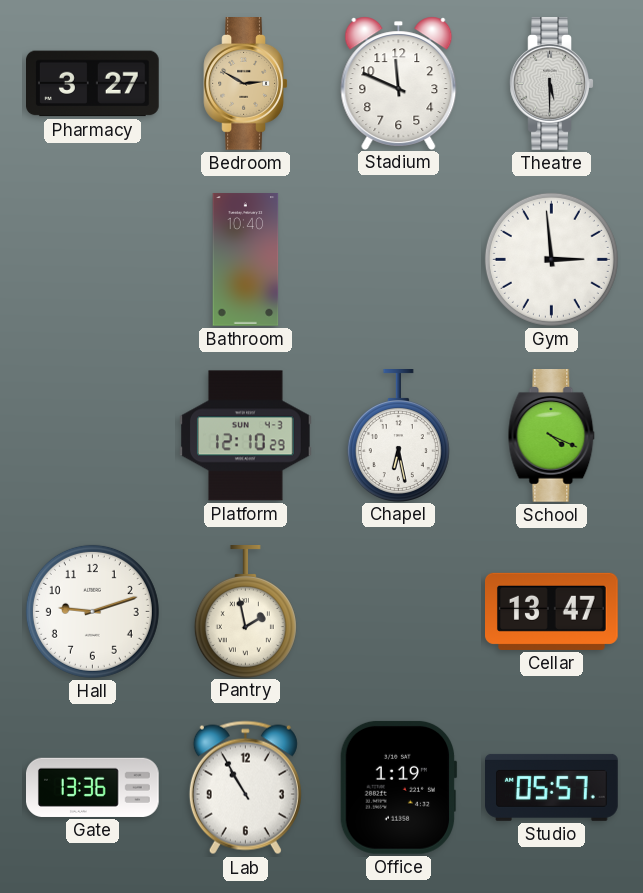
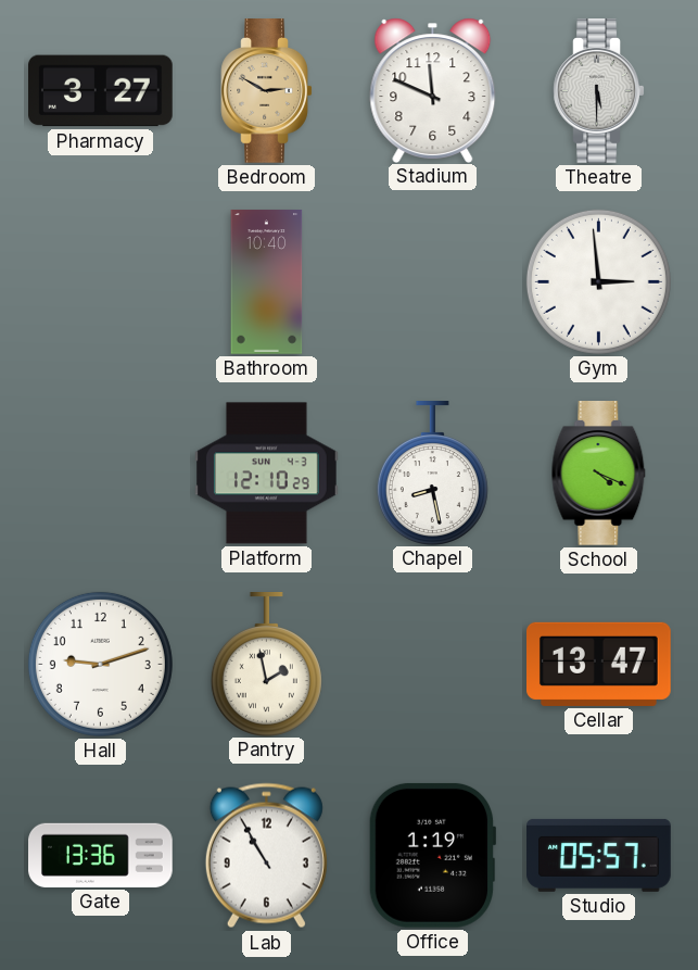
Chapel: 6:28 -> 8:28 (432, 474)
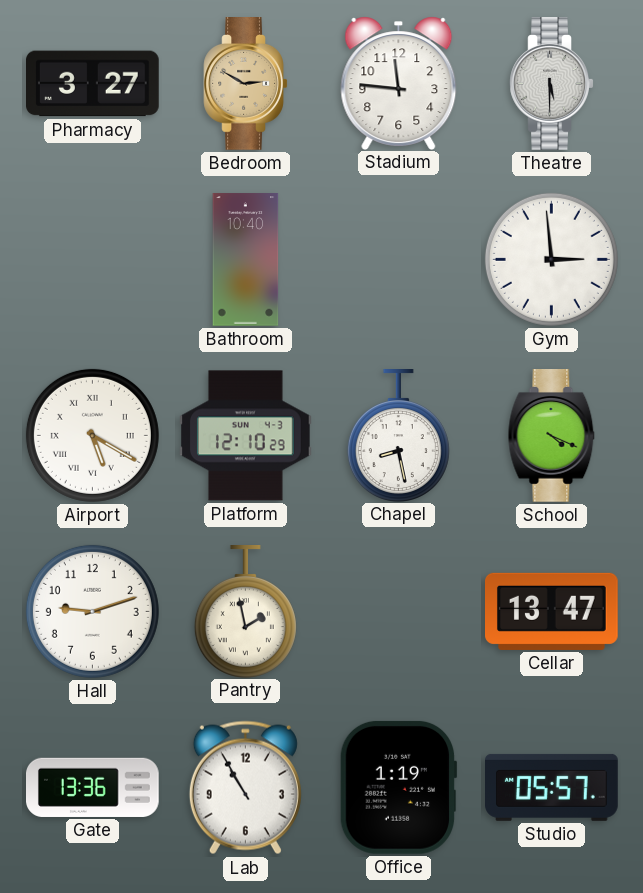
Stadium: 11:49 -> 11:46 (399, 83)
Airport: none -> 5:20 (92, 435)
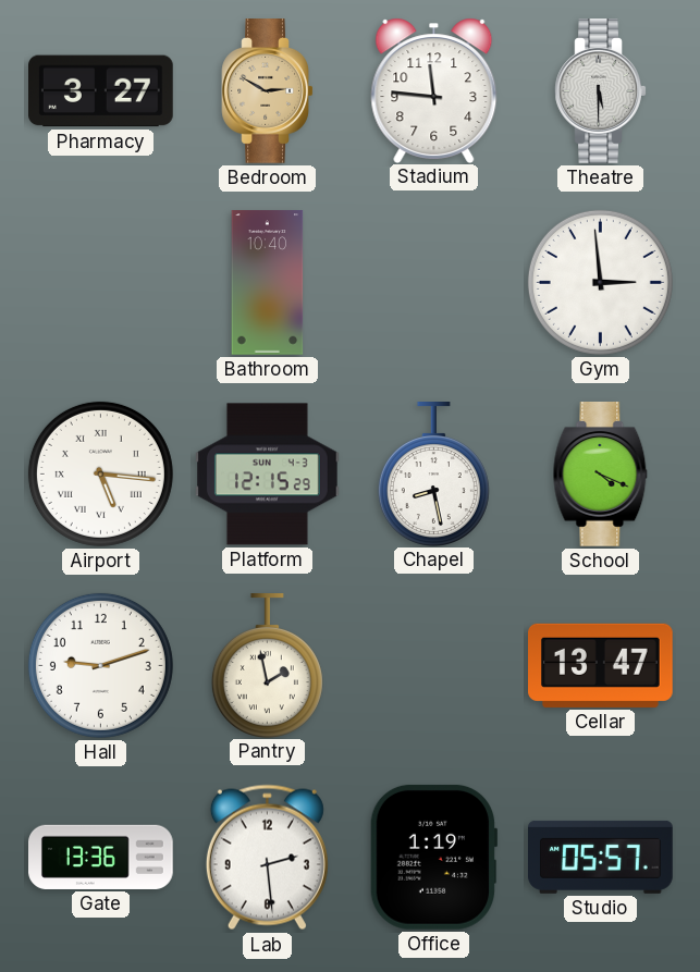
Airport: 5:20 -> 5:16 (100, 473)
Platform: 12:10 -> 12:15 (268, 475)
Lab: 10:55 -> 2:29 (267, 858)
